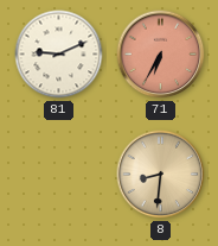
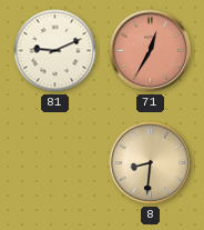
71: 6:35 -> 12:35 (151, 51)
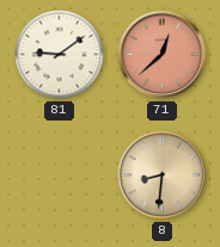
81: 9:11 -> 9:09 (60, 55)
71: 12:35 -> 12:38 (163, 55)
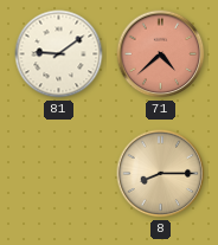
71: 12:38 -> 4:38 (161, 54)
8: 8:31 -> 8:15 (161, 174)
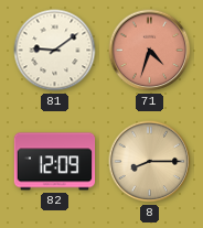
71: 4:38 -> 4:33 (150, 51)
82: none -> 12:09 (55, 162)
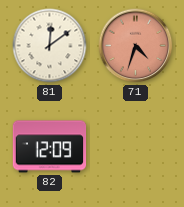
81: 9:09 -> 12:09 (50, 46)
8: 8:15 -> none (150, 162)
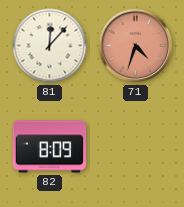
81: 12:09 -> 12:07 (50, 46)
82: 12:09 -> 8:09 (50, 147)
